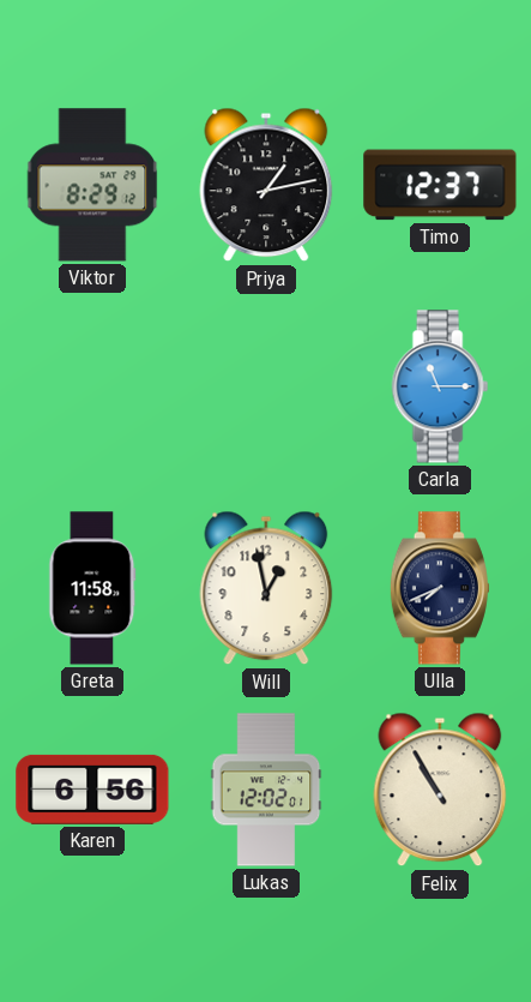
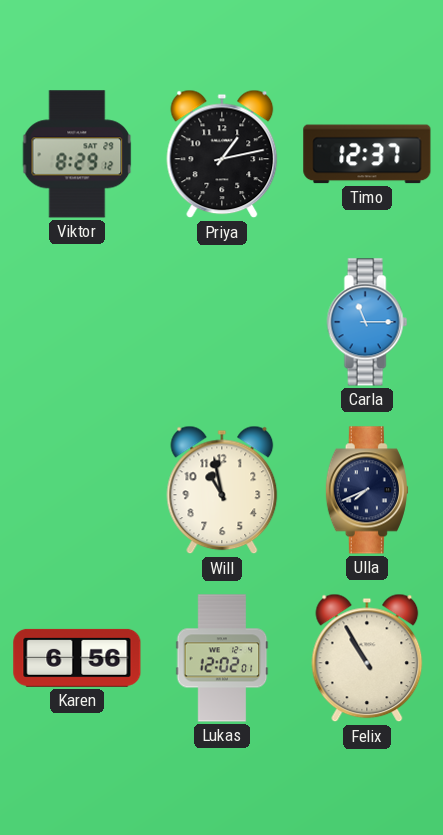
Greta: 11:58 -> none (92, 588)
Will: 12:58 -> 10:58 (222, 490)
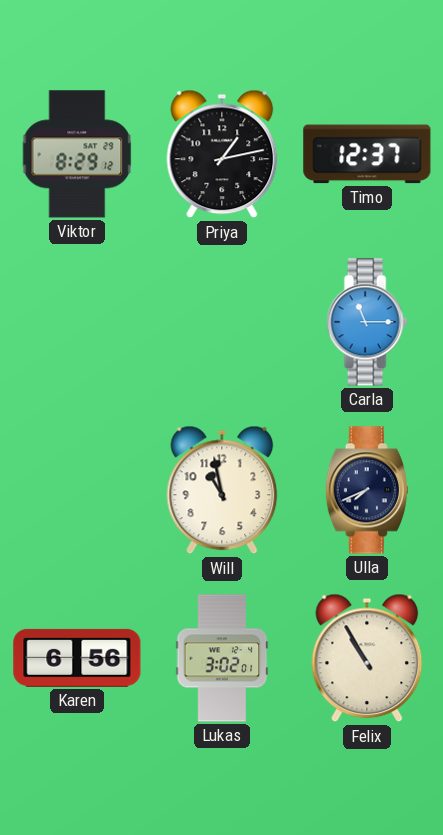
Lukas: 12:02 -> 3:02 (222, 658)
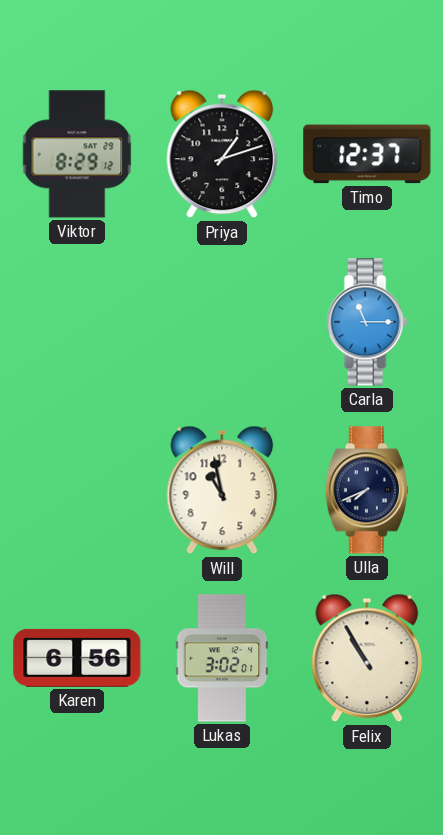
Priya: 1:13 -> 1:12 (222, 154)
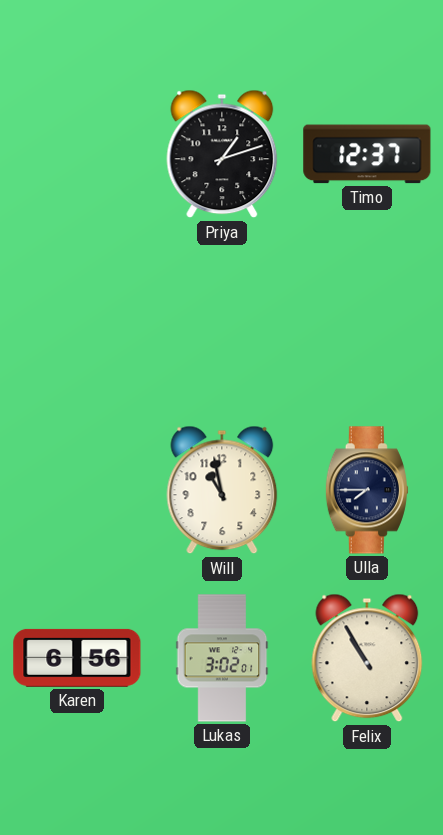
Viktor: 8:29 -> none (77, 154)
Carla: 11:15 -> none (367, 322)
Ulla: 7:41 -> 7:45 (367, 490)
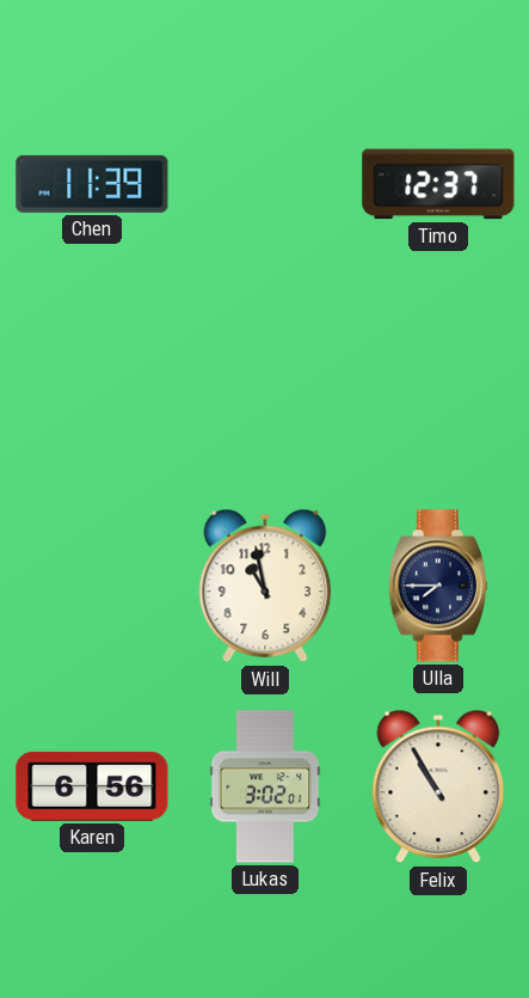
Chen: none -> 11:39 (92, 184)
Priya: 1:12 -> none (222, 154)
